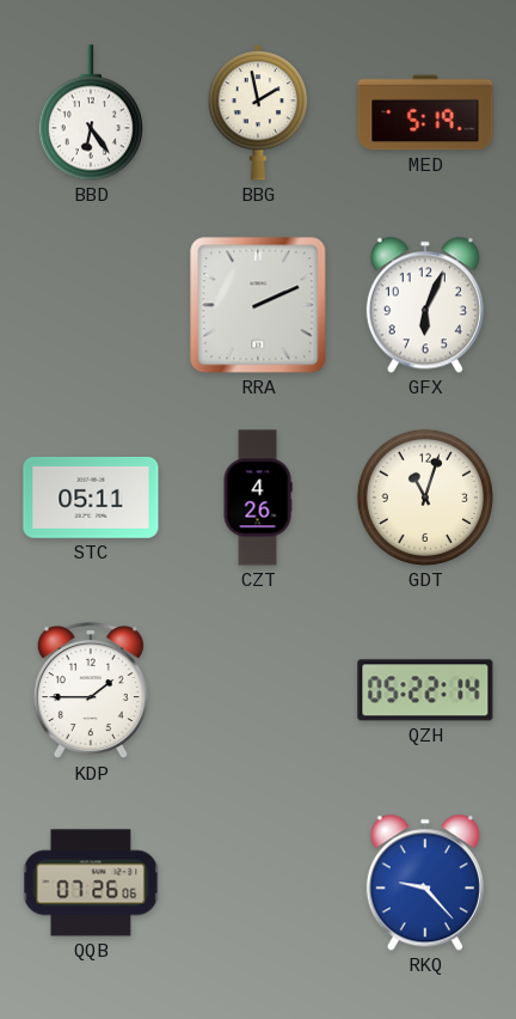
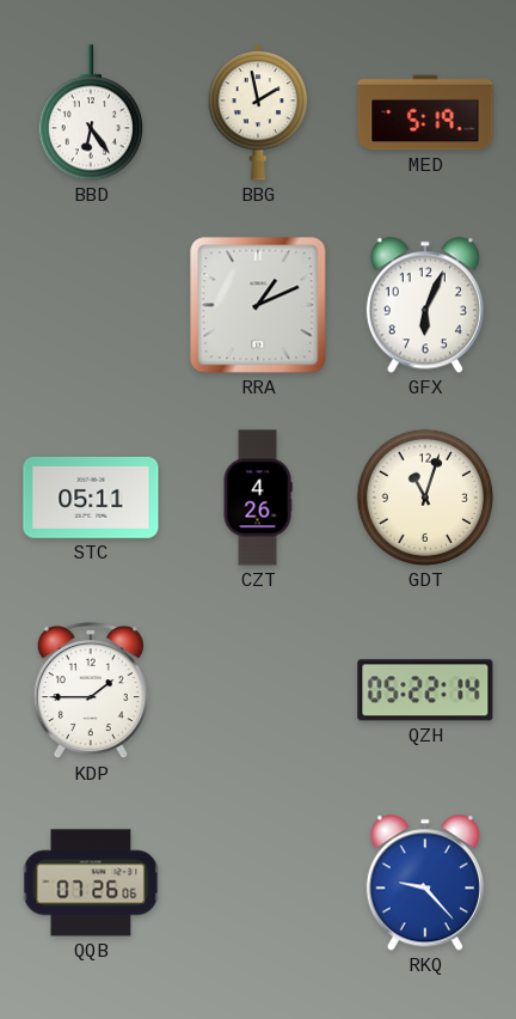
RRA: 2:11 -> 1:11 (258, 305)
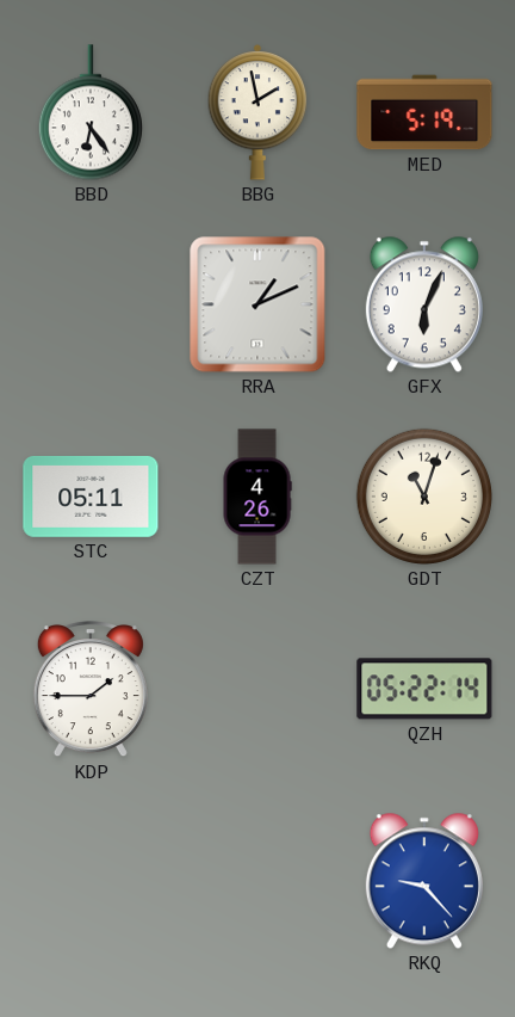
QQB: 07:26 -> none (91, 883)
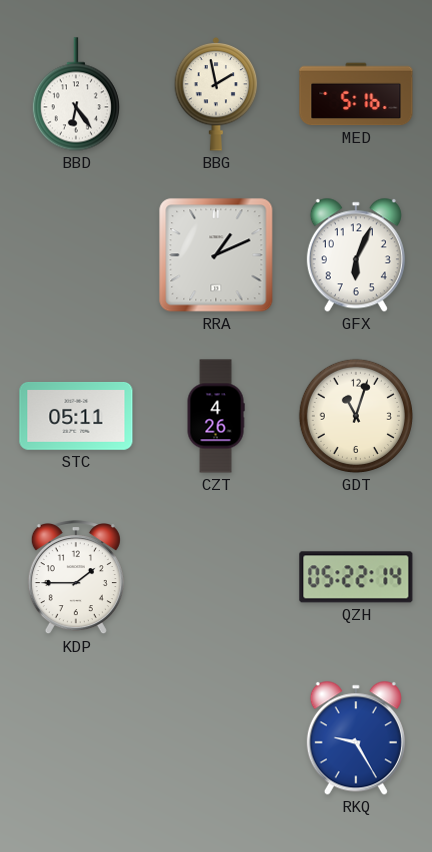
MED: 5:19 -> 5:16 (356, 94)
RKQ: 9:23 -> 9:25 (356, 738)
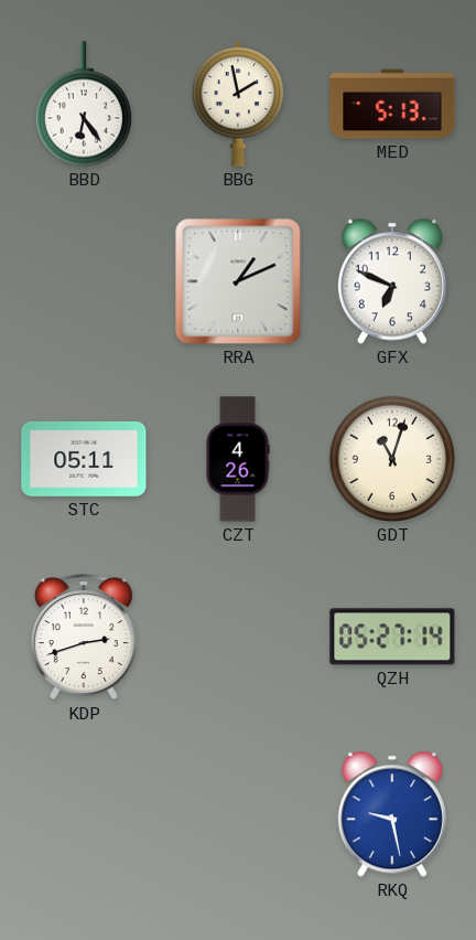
MED: 5:16 -> 5:13 (392, 104)
GFX: 6:04 -> 6:49 (392, 281)
KDP: 1:45 -> 2:42 (84, 638)
QZH: 05:22 -> 05:27 (392, 637)
RKQ: 9:25 -> 9:28 (392, 814)
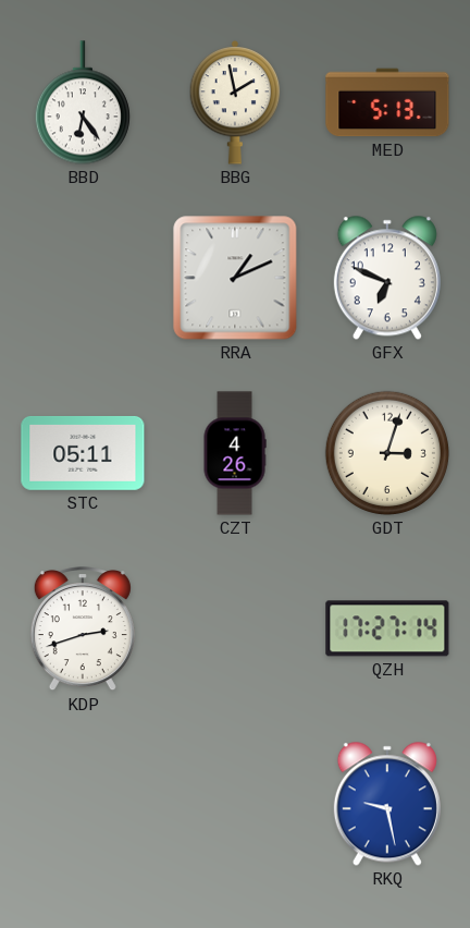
GDT: 11:03 -> 3:03 (387, 453)
QZH: 05:27 -> 17:27 (387, 628)
